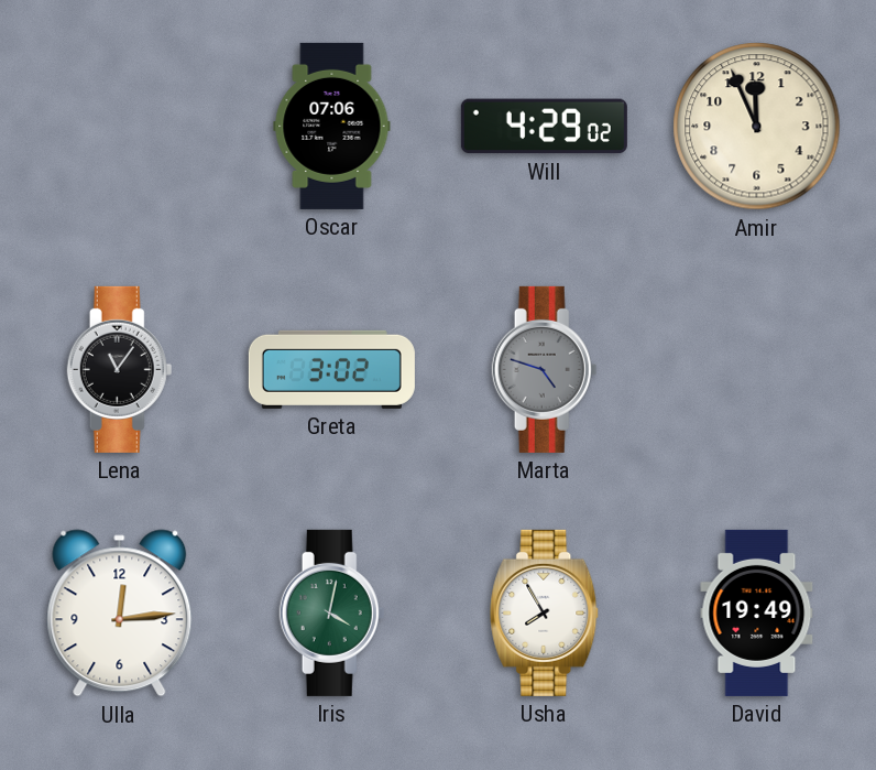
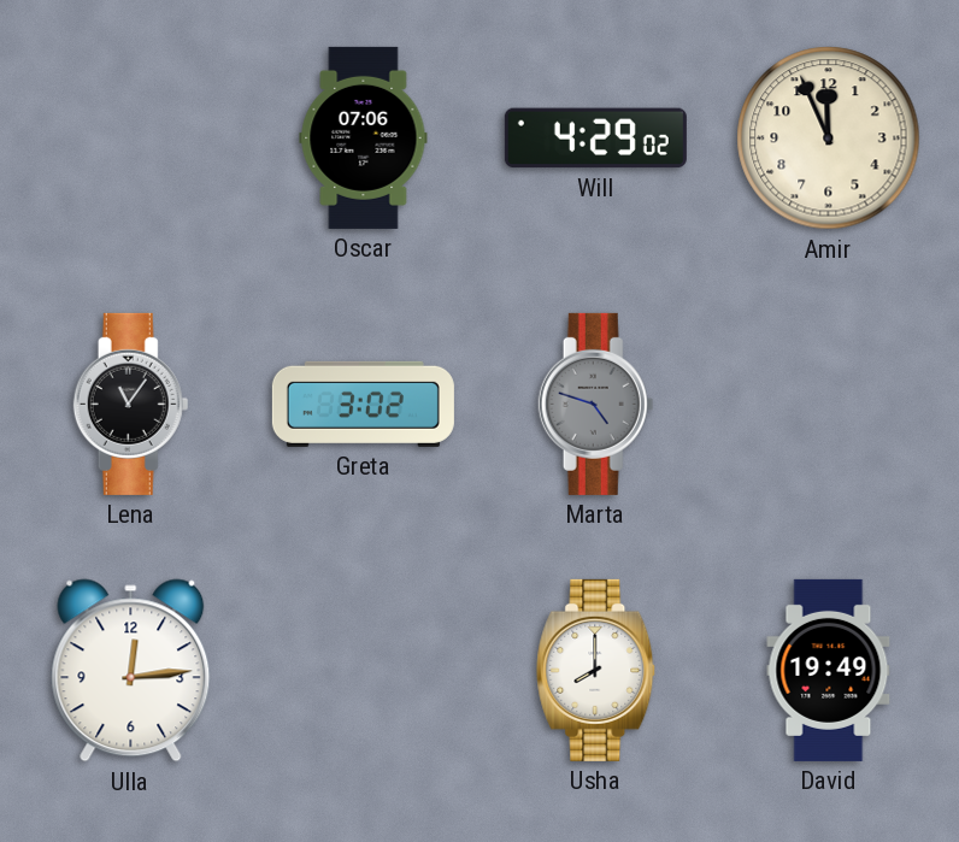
Iris: 4:02 -> none (332, 612)
Usha: 7:55 -> 8:00 (596, 670)
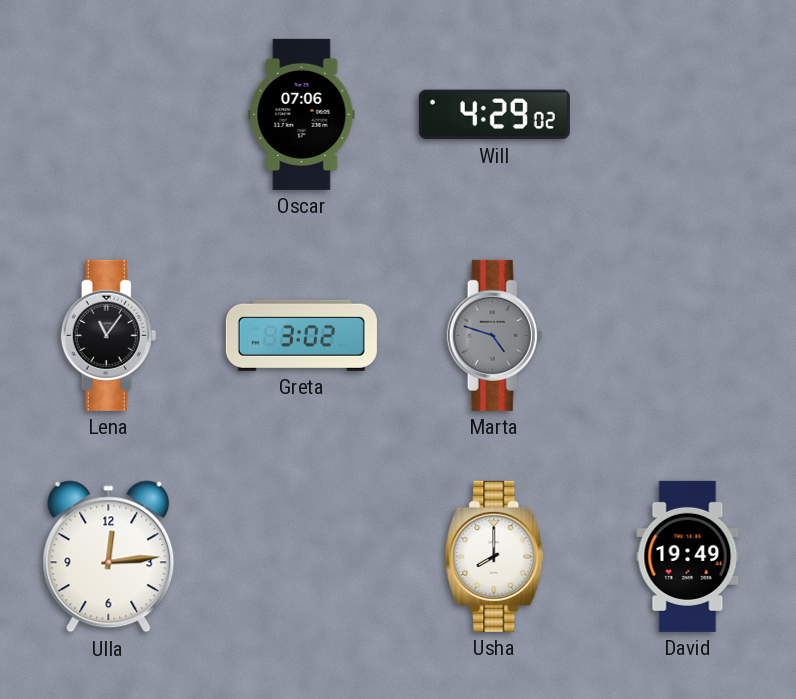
Amir: 11:56 -> none (829, 139)
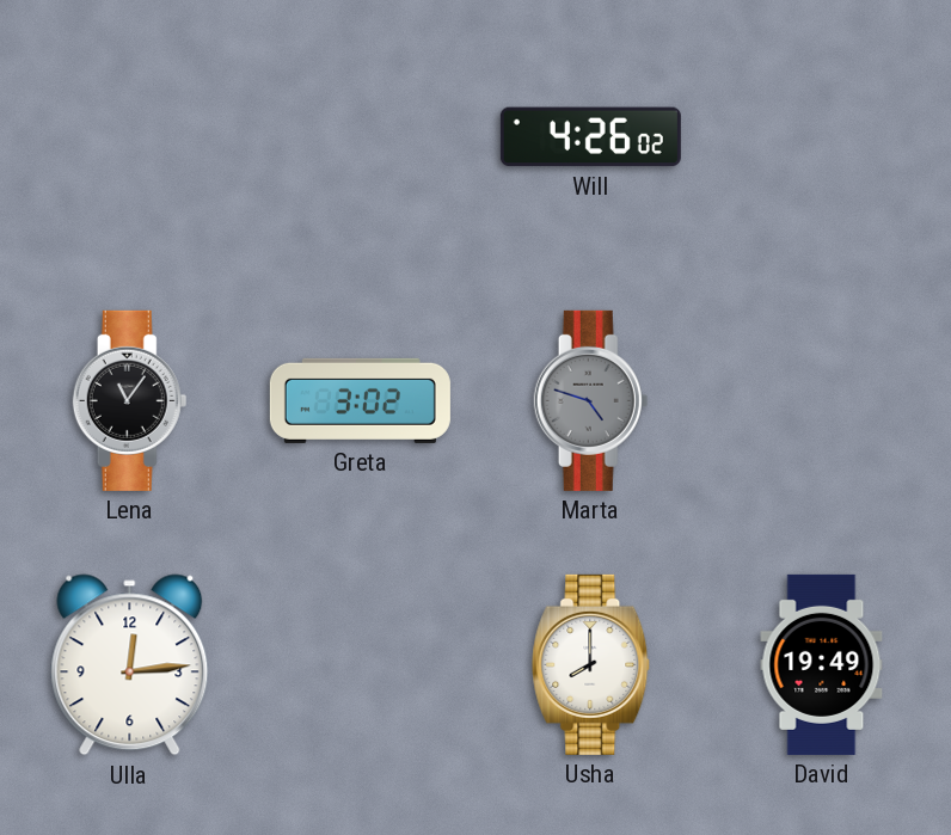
Oscar: 07:06 -> none (302, 114)
Will: 4:29 -> 4:26 (590, 137)
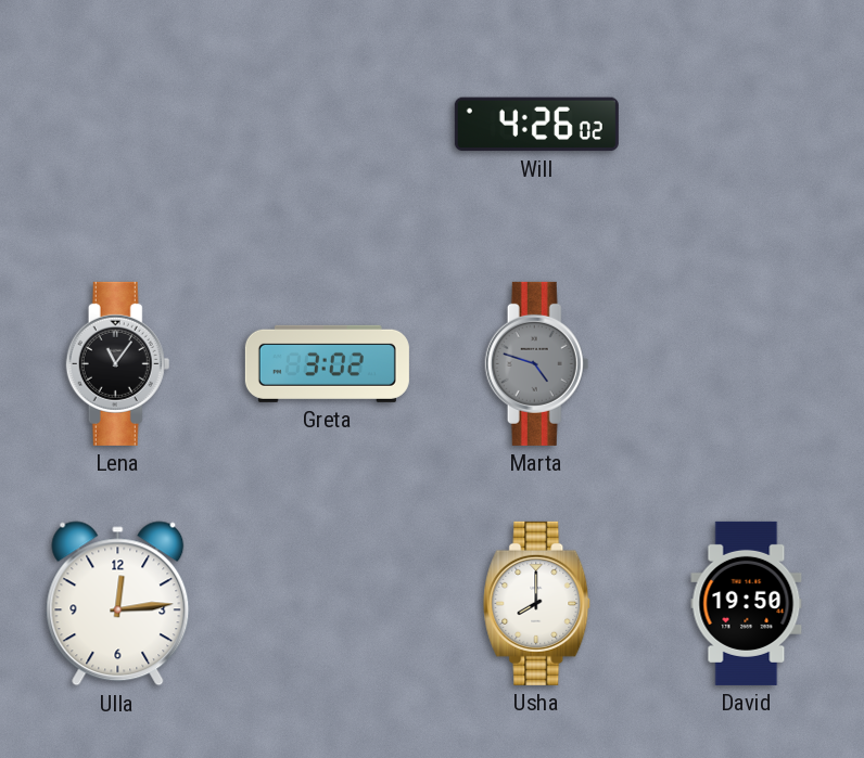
David: 19:49 -> 19:50 (747, 603)
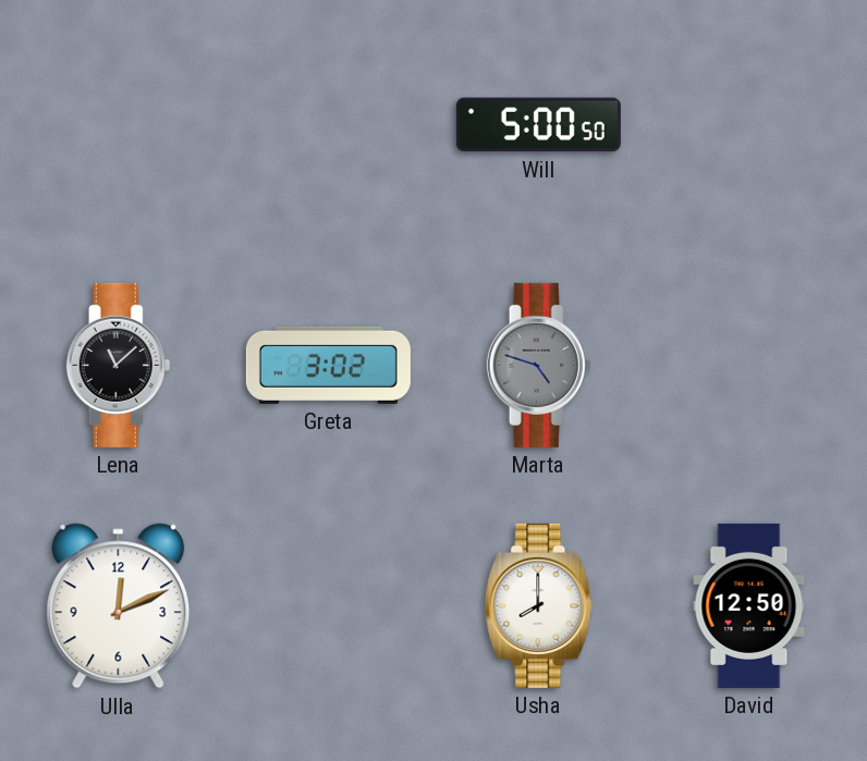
Will: 4:26 -> 5:00 (538, 125)
Lena: 11:06 -> 11:08 (119, 365)
Ulla: 12:14 -> 12:11 (119, 606)
David: 19:50 -> 12:50 (749, 605)
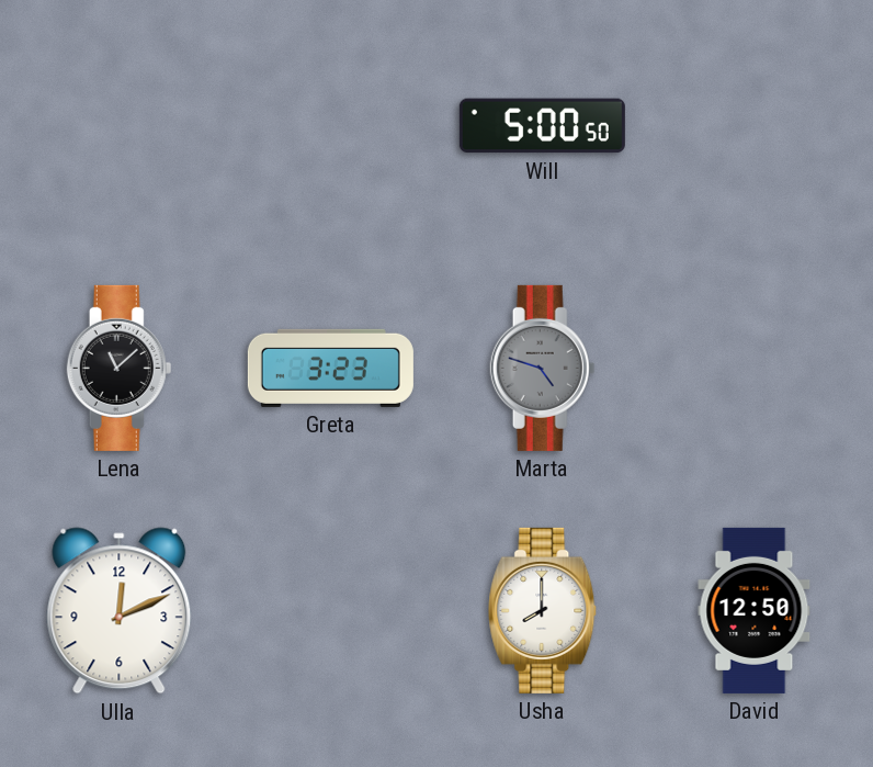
Greta: 3:02 -> 3:23 (330, 368)
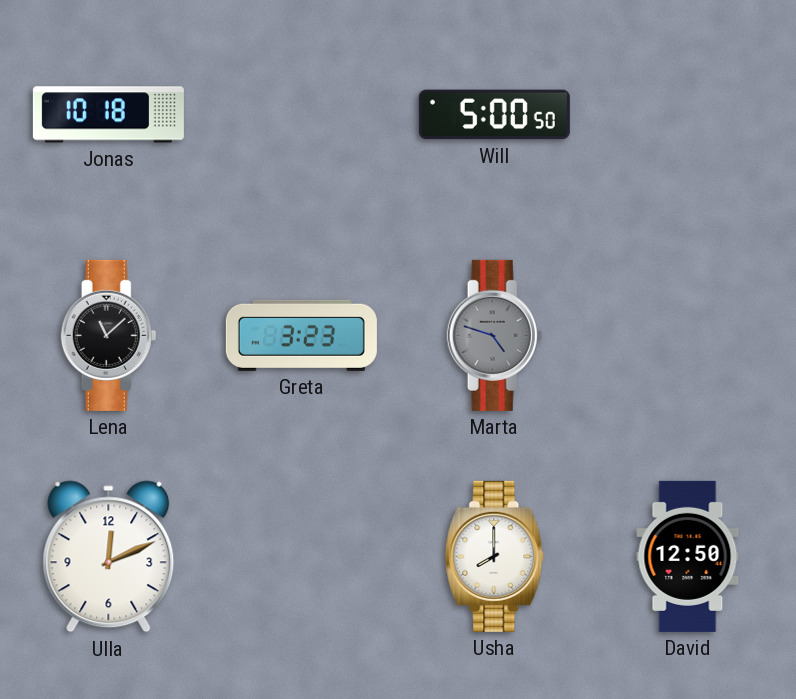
Jonas: none -> 10:18 (108, 115)
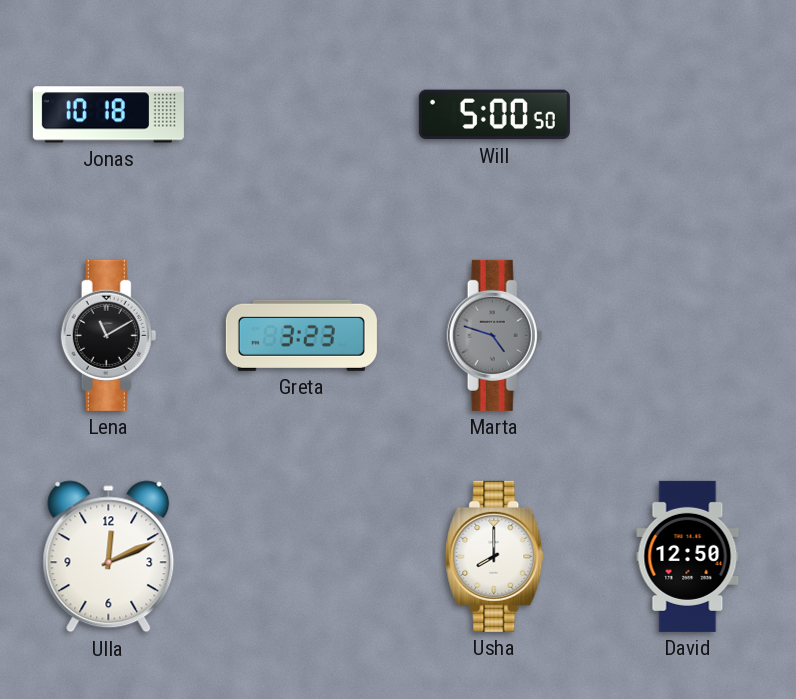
Lena: 11:08 -> 11:10 (109, 335)
